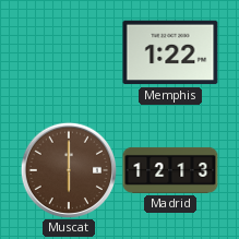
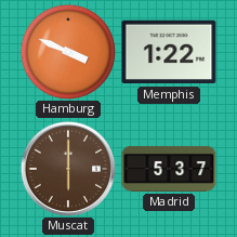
Hamburg: none -> 3:49 (68, 52)
Madrid: 12:13 -> 5:37 (169, 169)
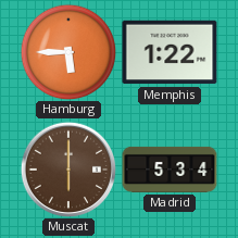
Hamburg: 3:49 -> 5:45 (68, 52)
Madrid: 5:37 -> 5:34 (170, 170)
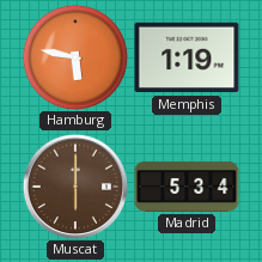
Hamburg: 5:45 -> 5:47 (75, 57)
Memphis: 1:22 -> 1:19 (187, 57)
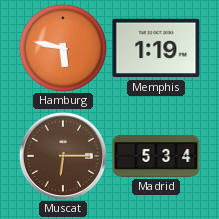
Muscat: 6:00 -> 6:15 (63, 156)
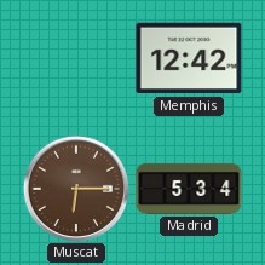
Hamburg: 5:47 -> none (63, 48)
Memphis: 1:19 -> 12:42 (189, 58)
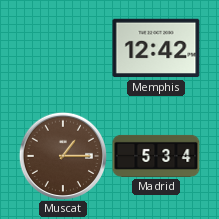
Muscat: 6:15 -> 1:15 (63, 156)
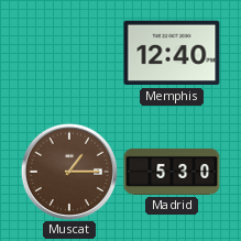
Memphis: 12:42 -> 12:40 (172, 53)
Madrid: 5:34 -> 5:30 (172, 172)
